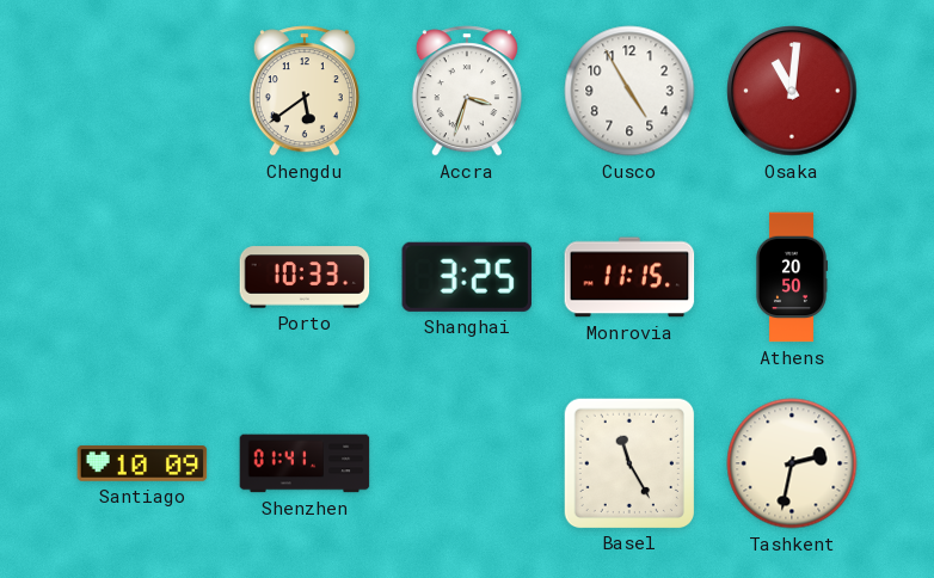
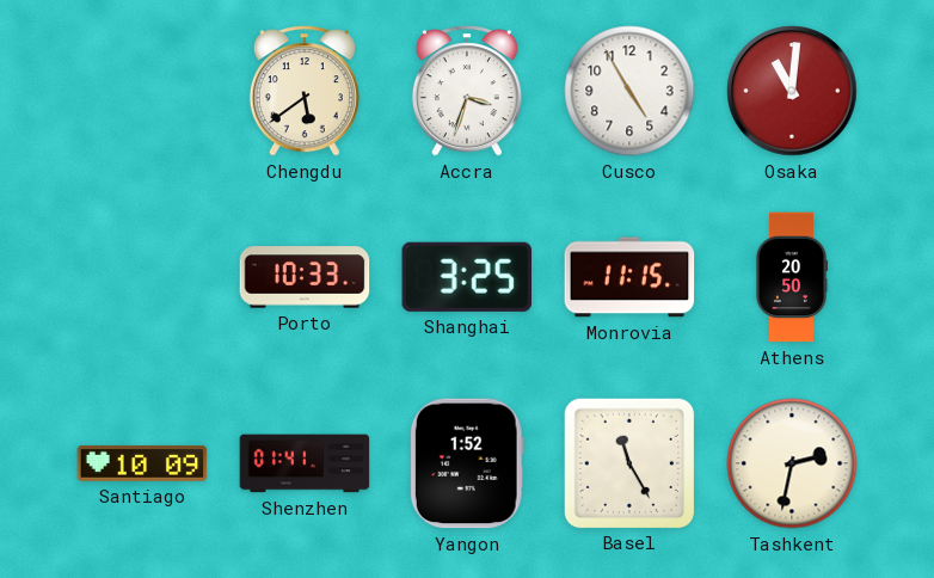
Yangon: none -> 1:52 (467, 463)
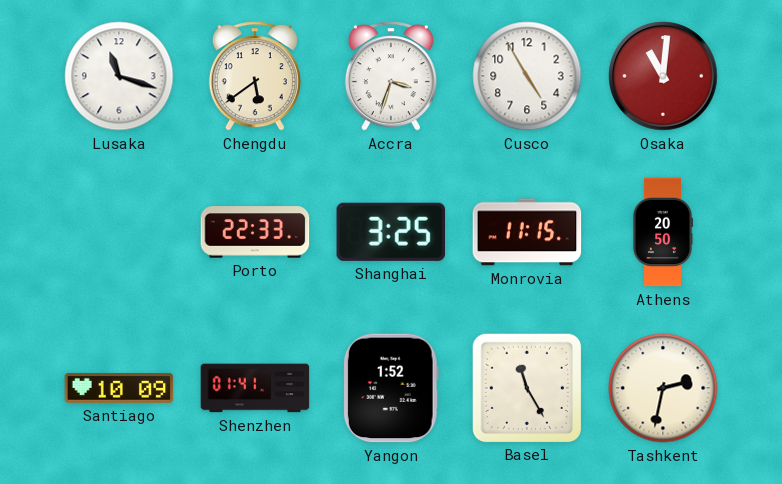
Lusaka: none -> 11:18 (119, 76)
Porto: 10:33 -> 22:33 (255, 232)
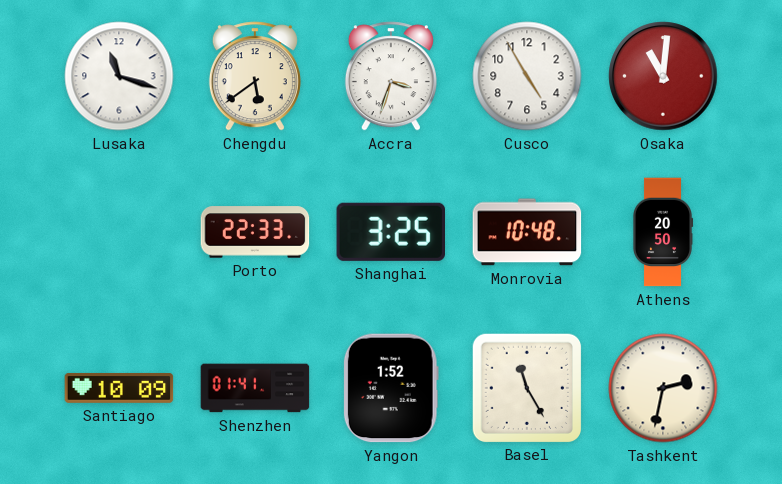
Monrovia: 11:15 -> 10:48 (527, 232)
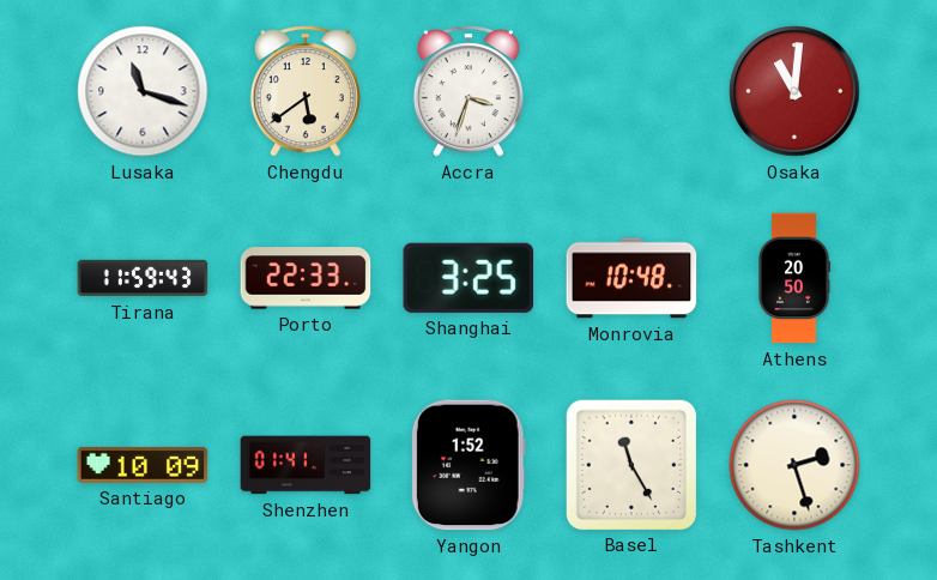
Cusco: 4:55 -> none (527, 76)
Tirana: none -> 11:59 (143, 278)
Tashkent: 2:32 -> 2:27 (794, 465)
